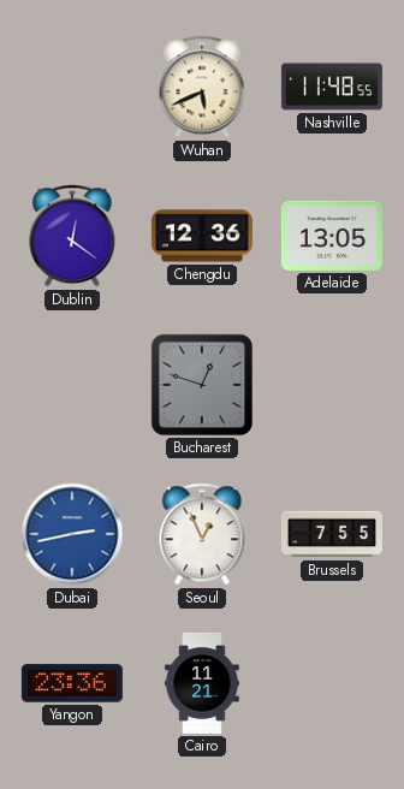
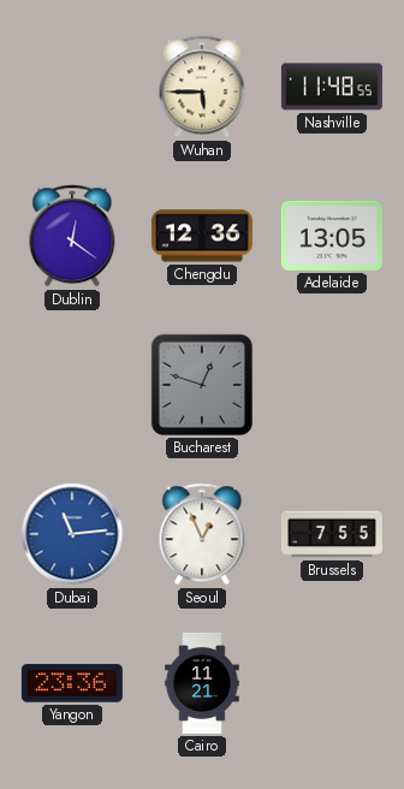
Wuhan: 5:41 -> 5:45 (202, 87)
Dubai: 2:43 -> 11:14 (72, 534)
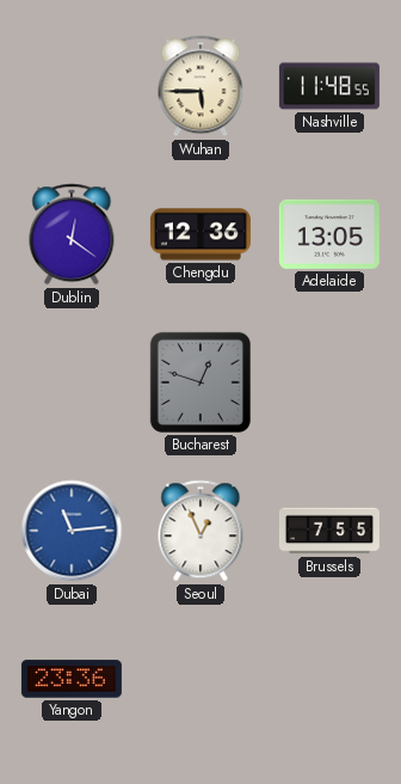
Cairo: 11:21 -> none (202, 683)
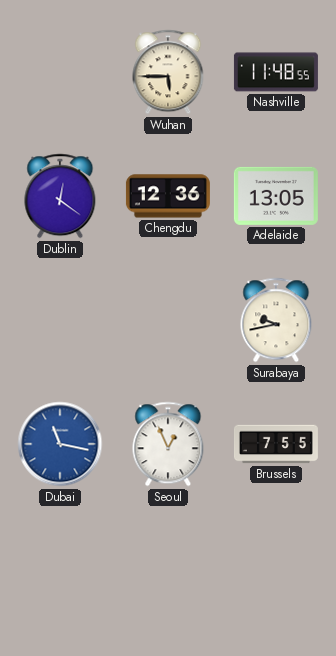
Bucharest: 12:48 -> none (200, 382)
Surabaya: none -> 9:43 (276, 320)
Dubai: 11:14 -> 11:17 (60, 444)
Yangon: 23:36 -> none (72, 679)
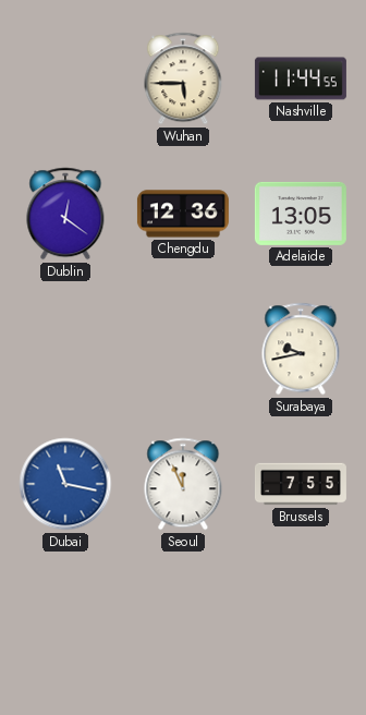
Nashville: 11:48 -> 11:44 (301, 78)
Seoul: 12:56 -> 11:56 (183, 484)
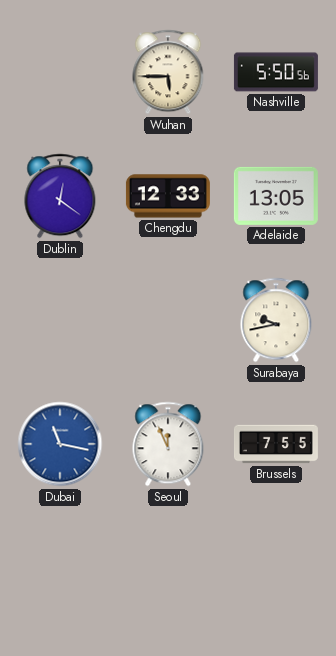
Nashville: 11:44 -> 5:50 (276, 72)
Chengdu: 12:36 -> 12:33 (168, 196)
